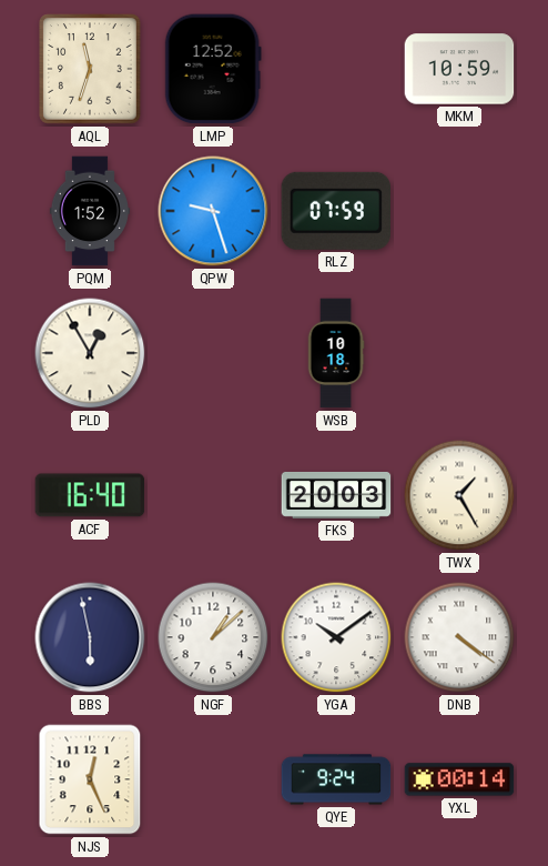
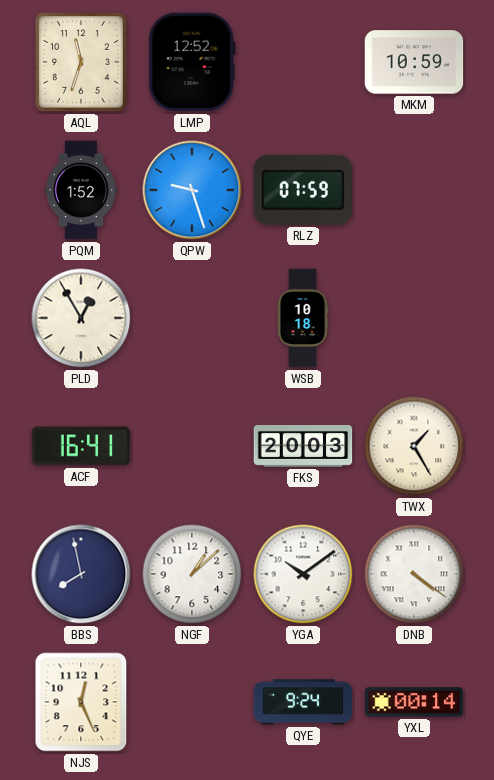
ACF: 16:40 -> 16:41 (81, 446)
BBS: 5:58 -> 7:58 (81, 574)
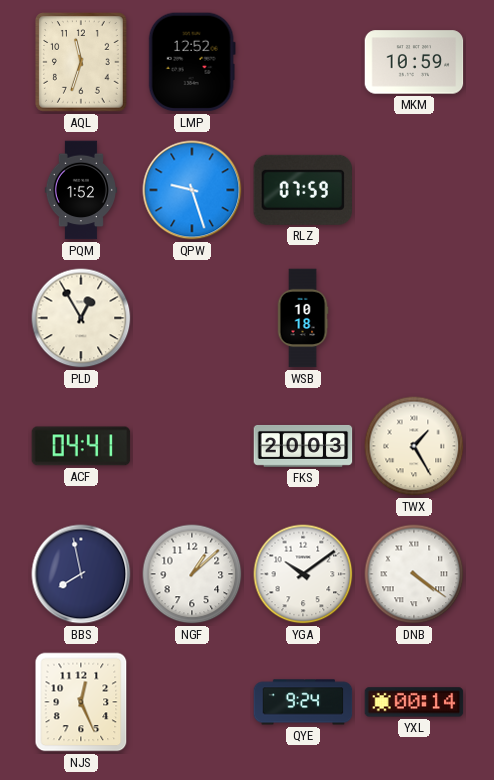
ACF: 16:41 -> 04:41 (81, 446)
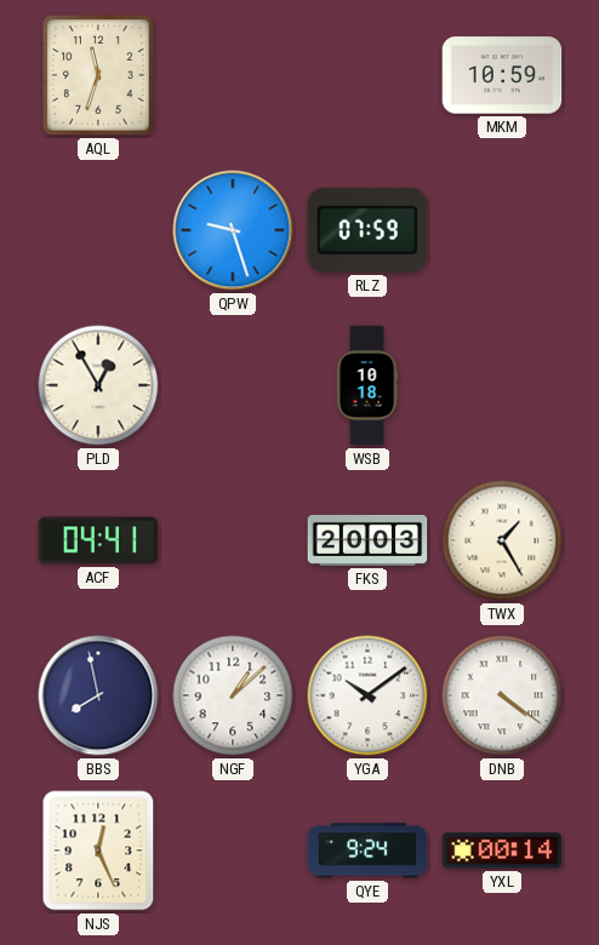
LMP: 12:52 -> none (192, 62)
PQM: 1:52 -> none (81, 190)
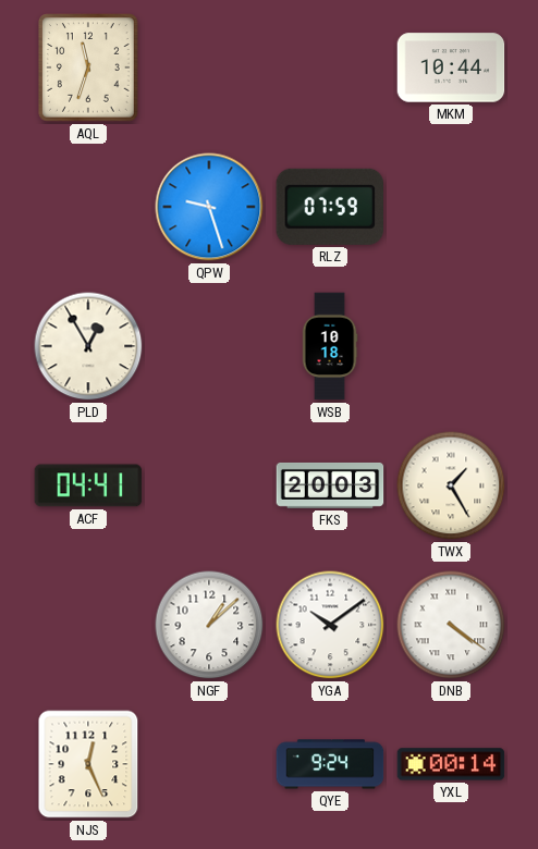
MKM: 10:59 -> 10:44 (451, 67)
BBS: 7:58 -> none (98, 695)
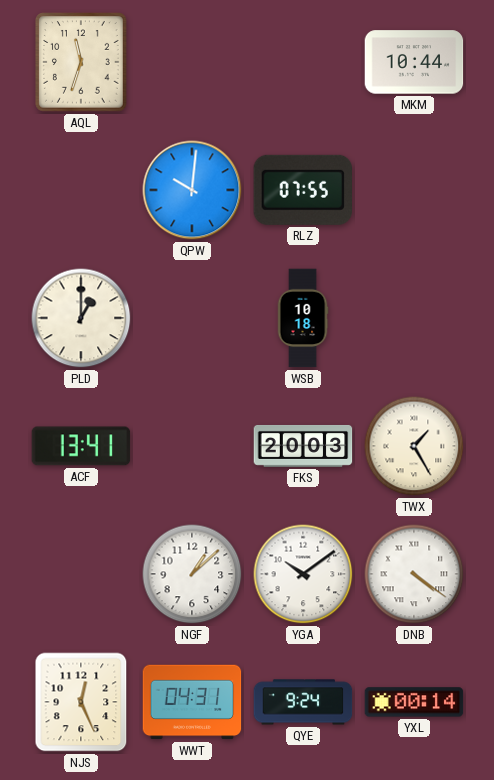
QPW: 9:27 -> 10:01 (192, 190)
RLZ: 07:59 -> 07:55 (302, 190)
PLD: 12:55 -> 1:00 (81, 318)
ACF: 04:41 -> 13:41 (81, 446)
WWT: none -> 04:31 (192, 702)
